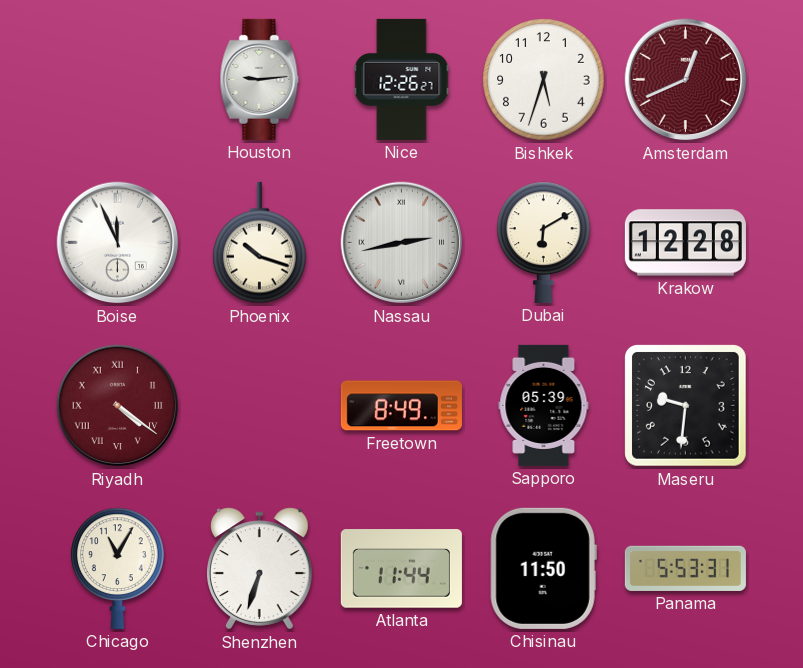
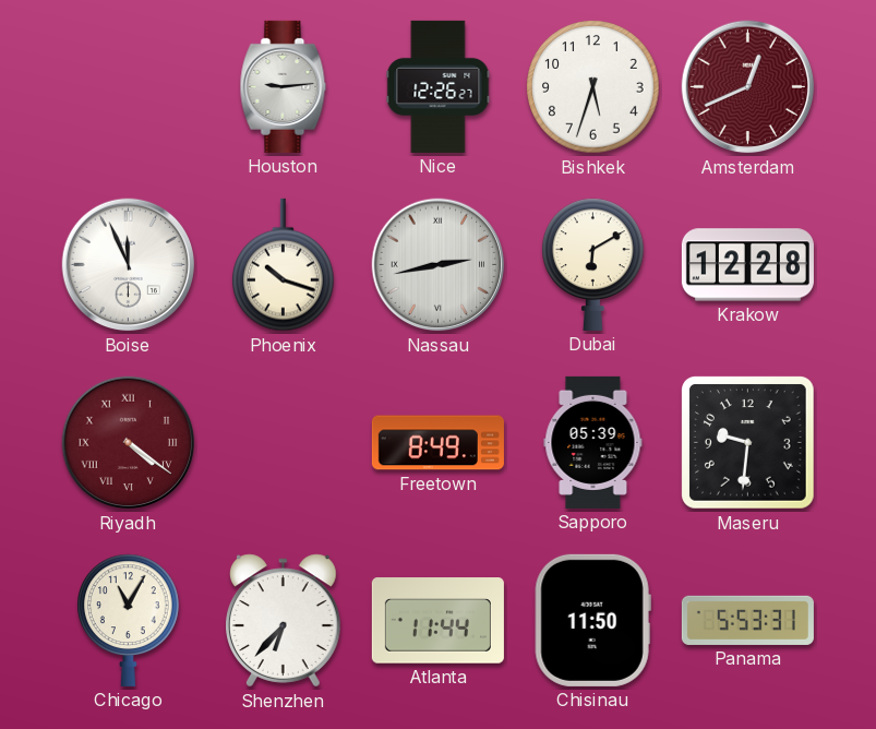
Shenzhen: 6:33 -> 6:37 (284, 621)
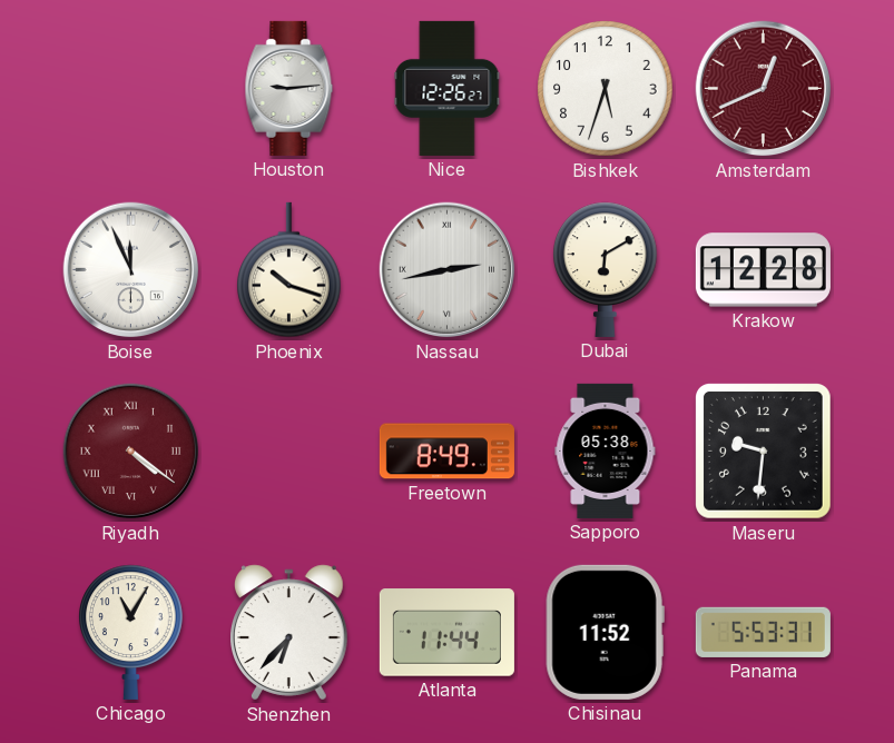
Sapporo: 05:39 -> 05:38 (606, 450)
Chisinau: 11:50 -> 11:52 (605, 632)
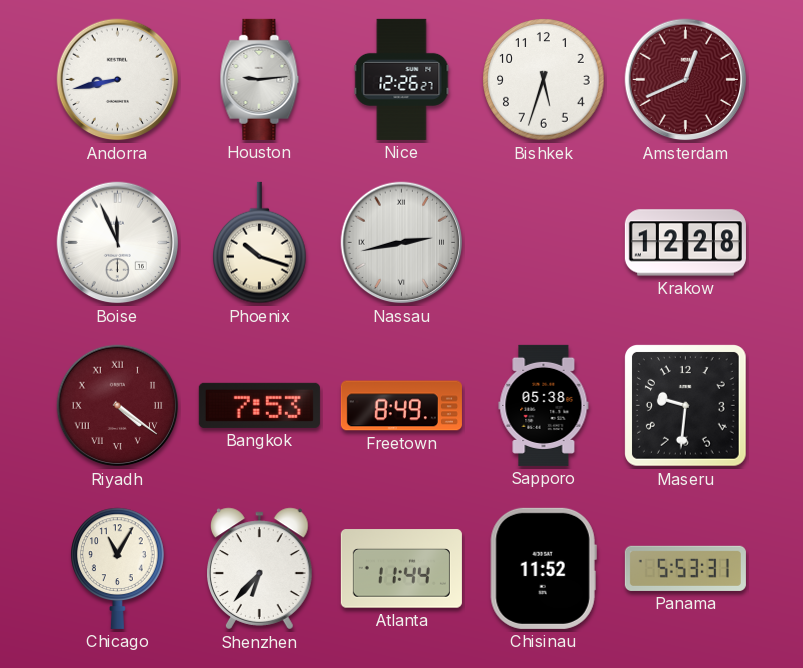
Andorra: none -> 8:43 (118, 80)
Dubai: 6:10 -> none (606, 269)
Bangkok: none -> 7:53 (259, 405)
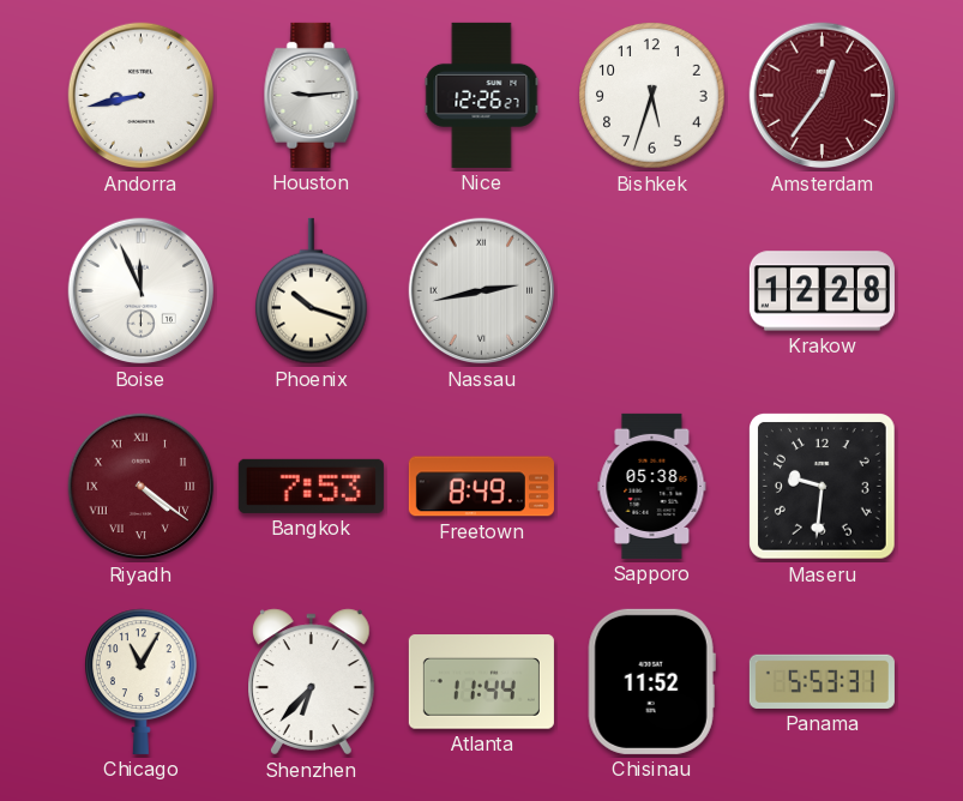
Amsterdam: 12:41 -> 12:36 (823, 96)
